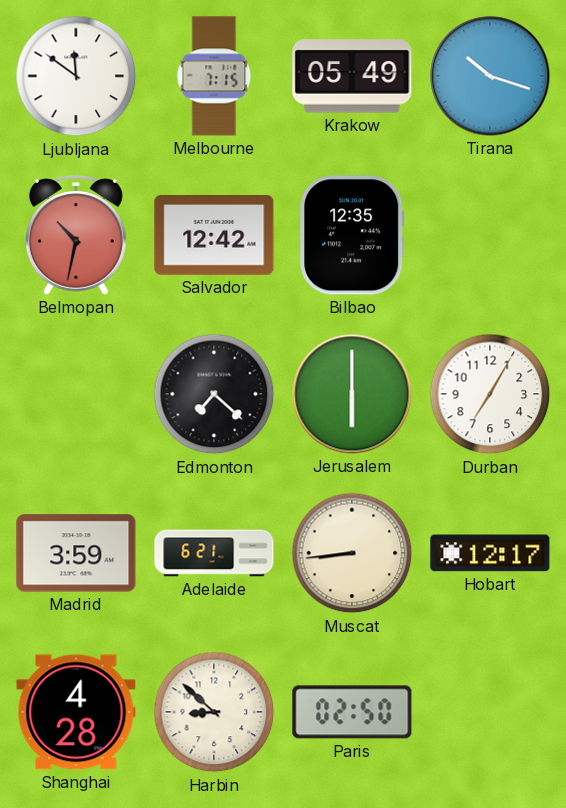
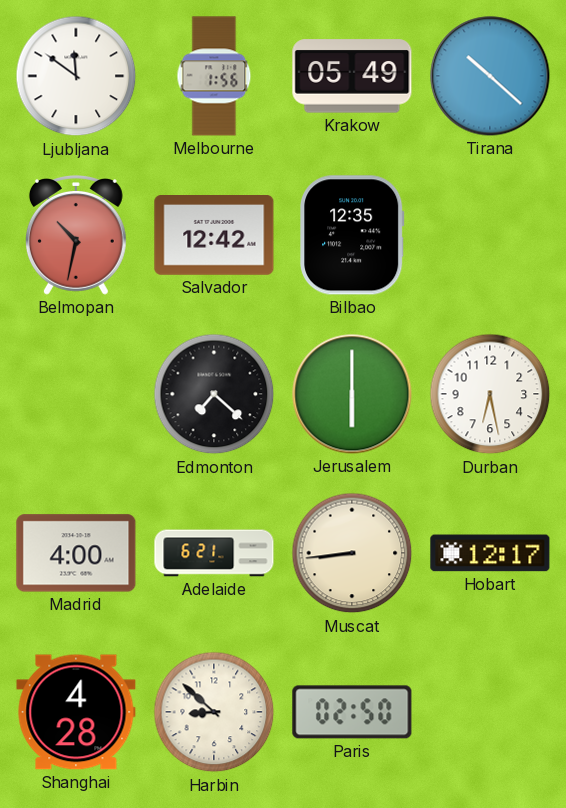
Melbourne: 7:15 -> 1:56 (214, 76)
Tirana: 10:18 -> 10:22 (490, 76)
Durban: 7:05 -> 6:28 (490, 394)
Madrid: 3:59 -> 4:00 (76, 553)
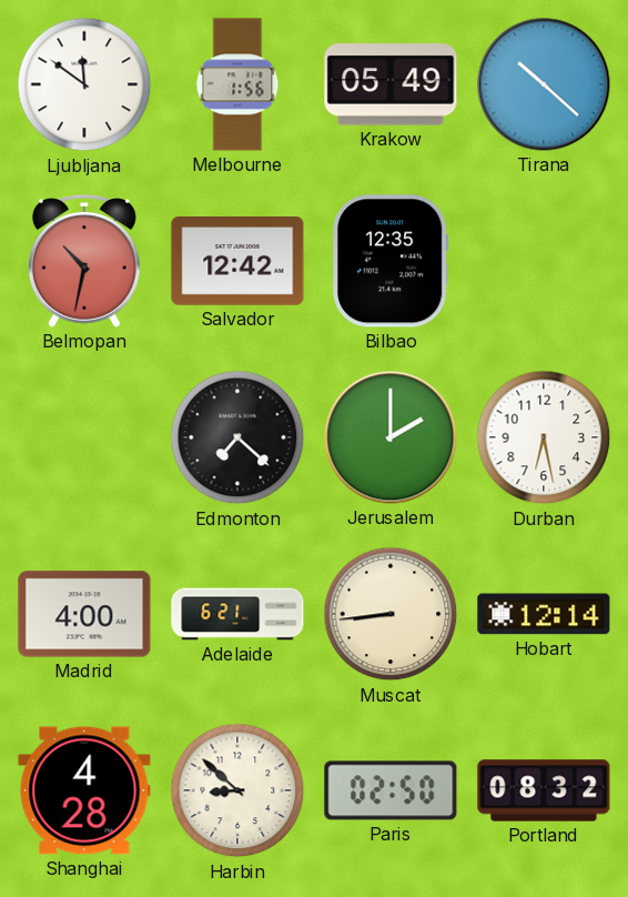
Jerusalem: 6:00 -> 2:00 (391, 437)
Hobart: 12:17 -> 12:14 (544, 614)
Portland: none -> 08:32 (544, 790)
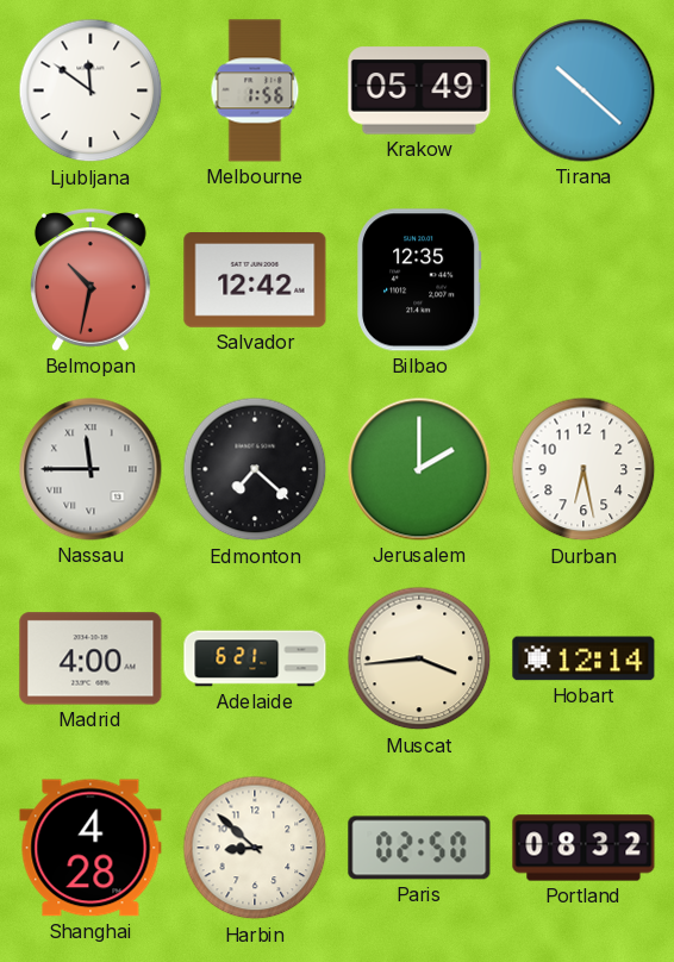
Nassau: none -> 11:45 (91, 469)
Muscat: 8:44 -> 3:44 (419, 658)
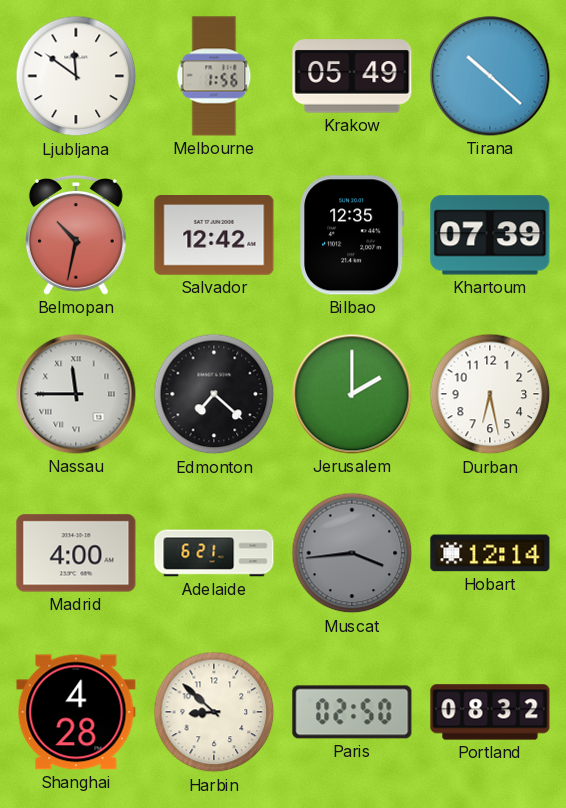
Khartoum: none -> 07:39 (490, 235)
Muscat dial: cream -> grey (352, 553)
